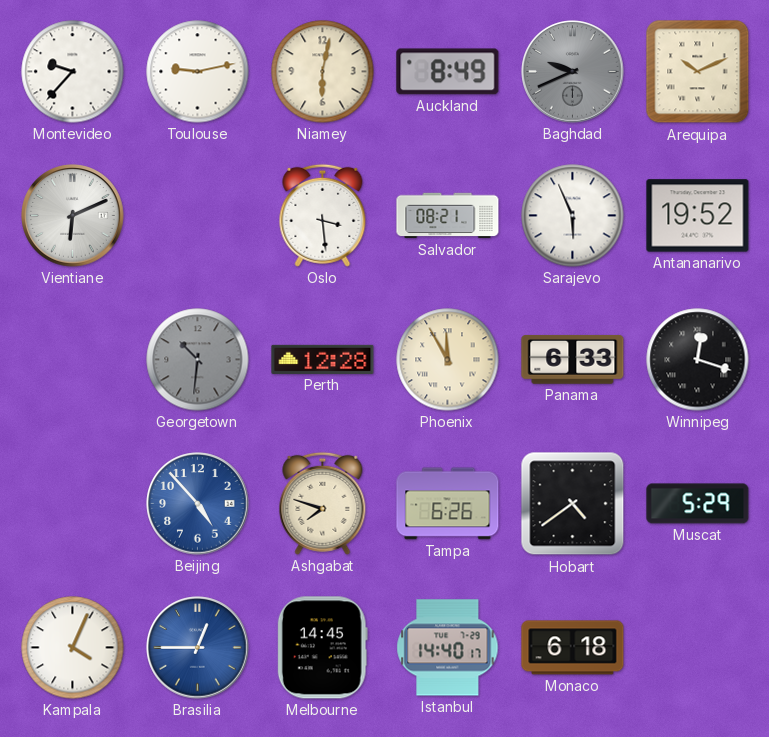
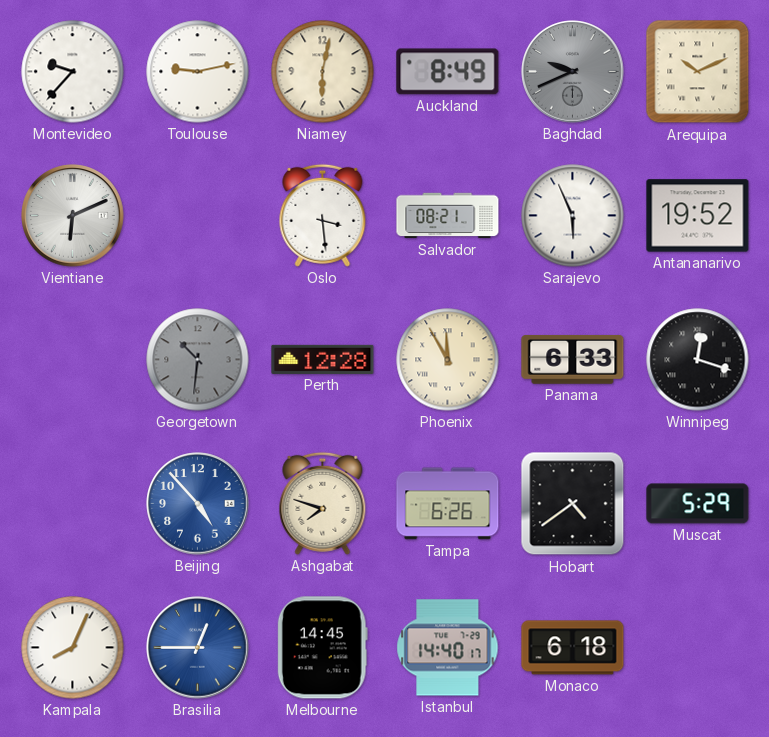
Kampala: 4:04 -> 8:04 (73, 648)
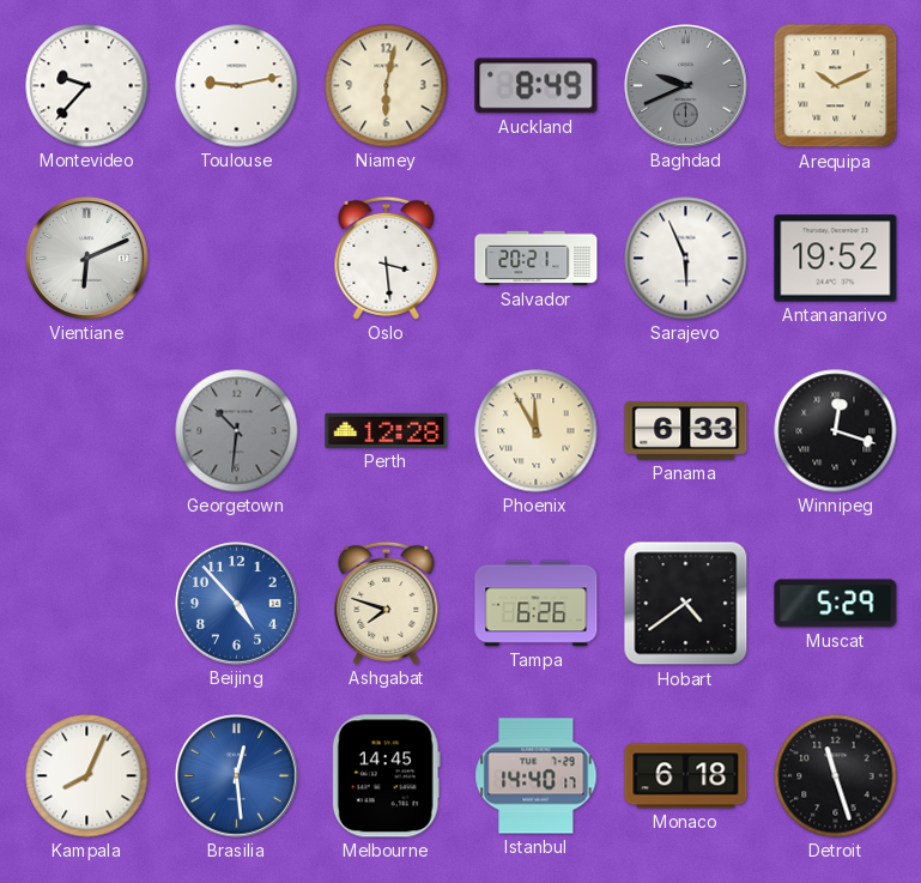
Salvador: 08:21 -> 20:21 (537, 259)
Brasilia: 12:45 -> 12:29 (237, 776)
Detroit: none -> 11:27 (836, 776)
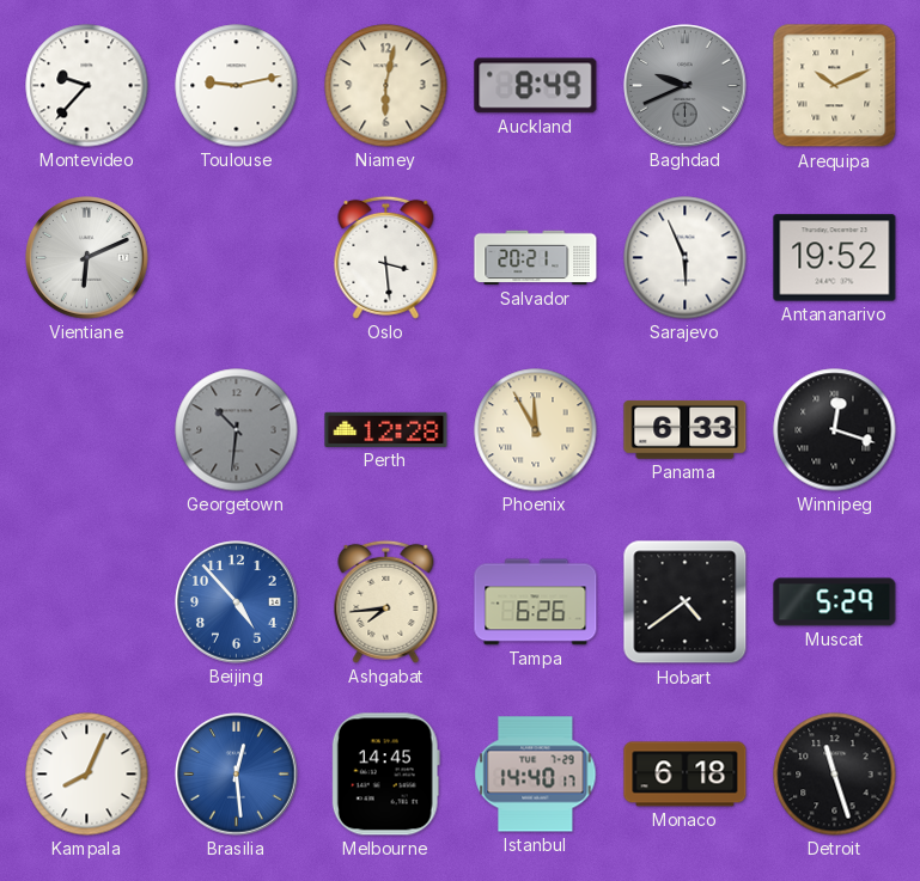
Ashgabat: 7:48 -> 7:44 (386, 601)
